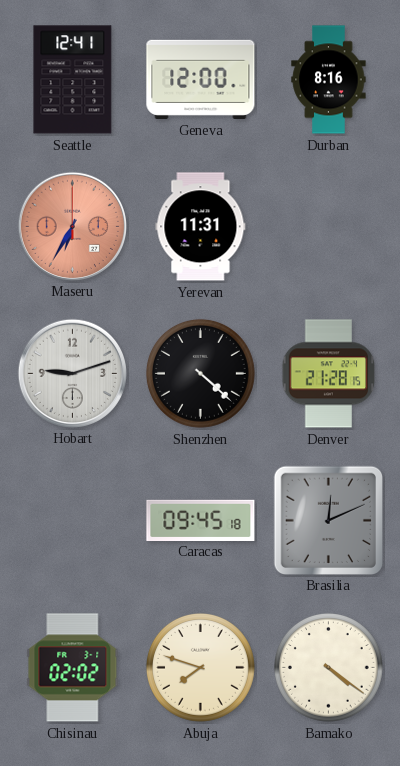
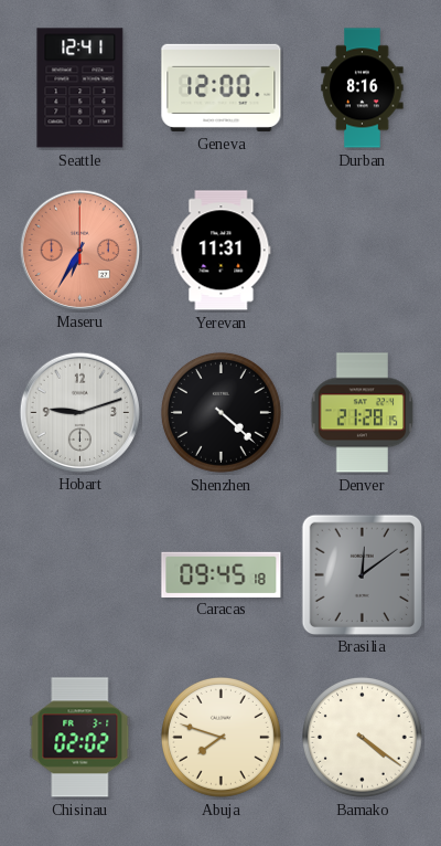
Brasilia: 12:11 -> 12:09 (362, 574)
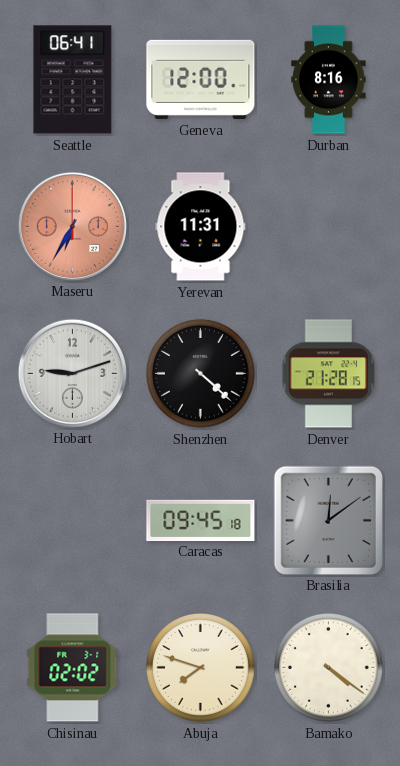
Seattle: 12:41 -> 06:41 (73, 80)
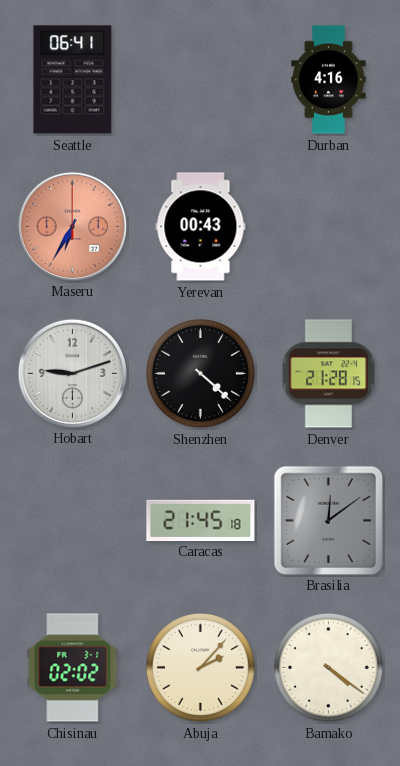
Geneva: 12:00 -> none (201, 79)
Durban: 8:16 -> 4:16 (329, 80)
Yerevan: 11:31 -> 00:43 (201, 227)
Caracas: 09:45 -> 21:45 (201, 520)
Abuja: 7:48 -> 2:07 (200, 667)
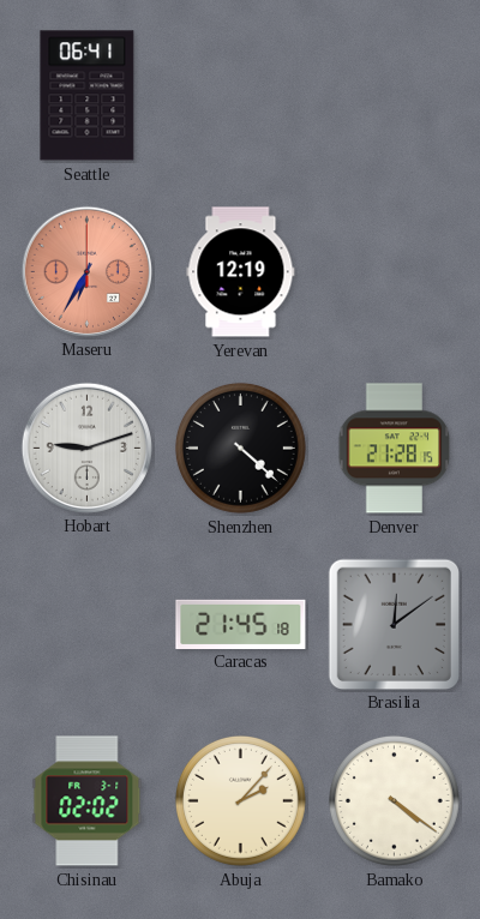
Durban: 4:16 -> none (329, 80)
Yerevan: 00:43 -> 12:19 (241, 272)
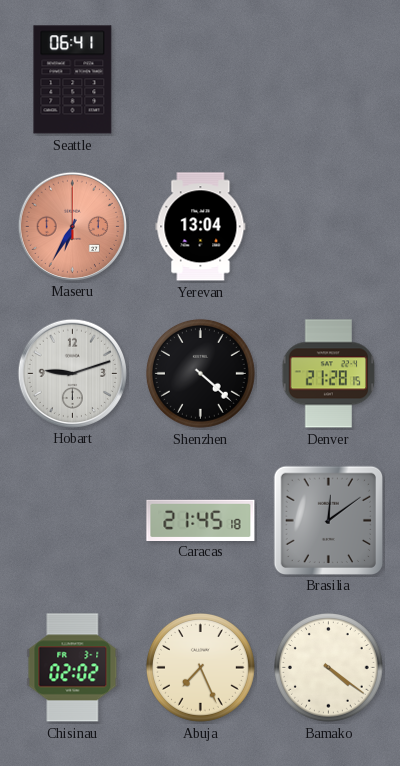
Yerevan: 12:19 -> 13:04 (201, 227)
Abuja: 2:07 -> 7:26 (200, 667)
